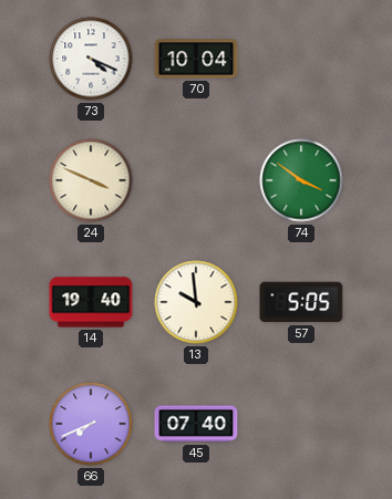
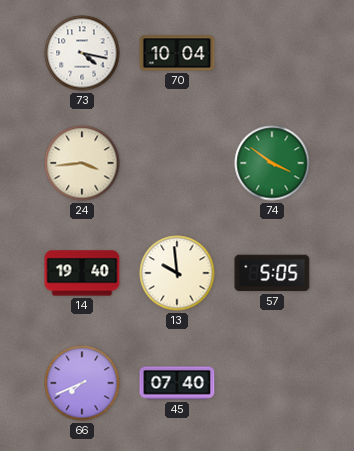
73: 4:19 -> 4:17 (82, 53)
24: 3:49 -> 3:44 (82, 163)
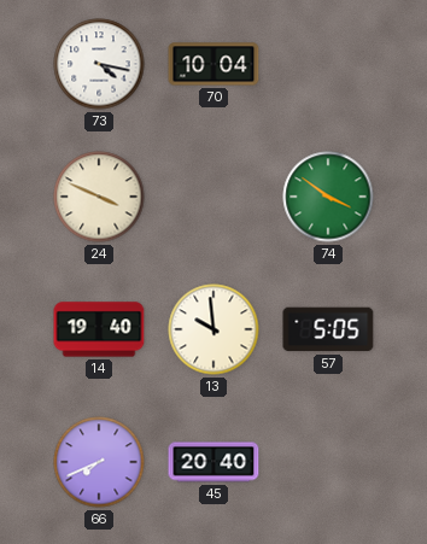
24: 3:44 -> 3:49 (99, 197)
45: 07:40 -> 20:40 (213, 462)
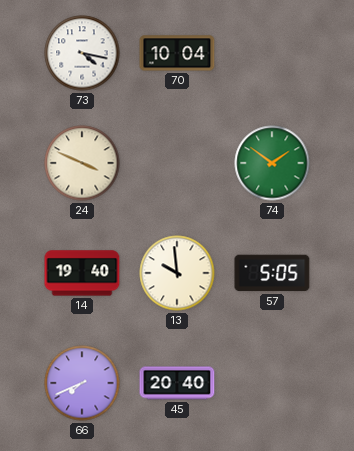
74: 3:51 -> 1:51 (272, 163)
